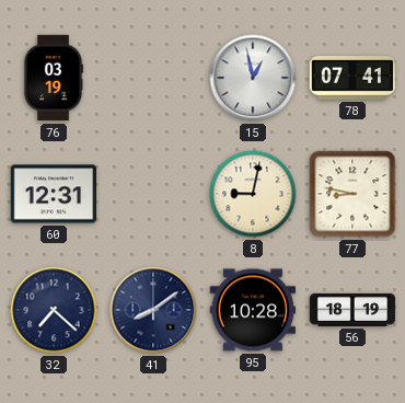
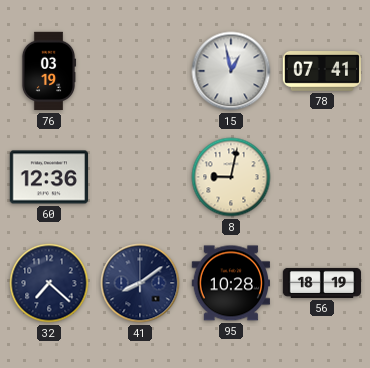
60: 12:31 -> 12:36 (49, 177)
77: 8:47 -> none (352, 194)
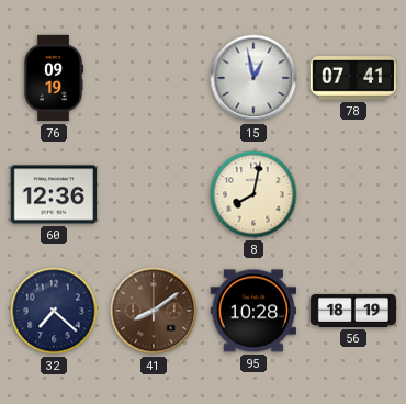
76: 03:19 -> 09:19 (54, 78)
8: 9:02 -> 8:02 (253, 194)
41 dial: navy -> brown (154, 311)
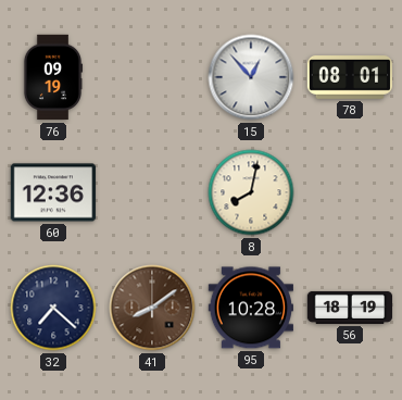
15: 12:58 -> 12:53 (251, 77)
78: 07:41 -> 08:01 (350, 78)
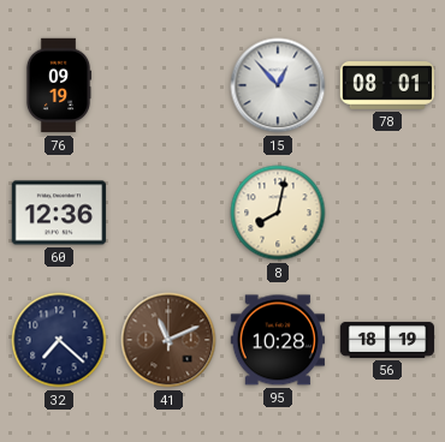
41: 8:09 -> 11:11 (168, 340)
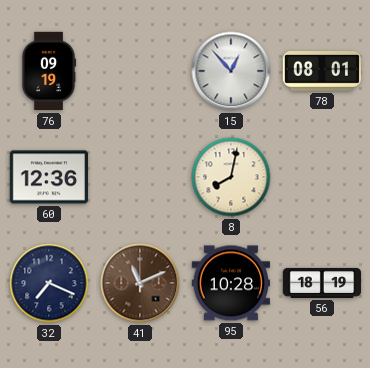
32: 7:22 -> 7:19 (49, 283)
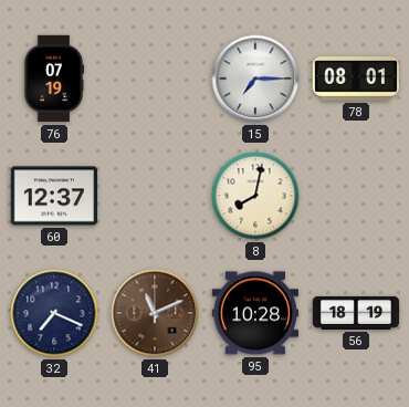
76: 09:19 -> 07:19 (54, 79)
15: 12:53 -> 7:15 (255, 79)
60: 12:36 -> 12:37 (54, 196)
